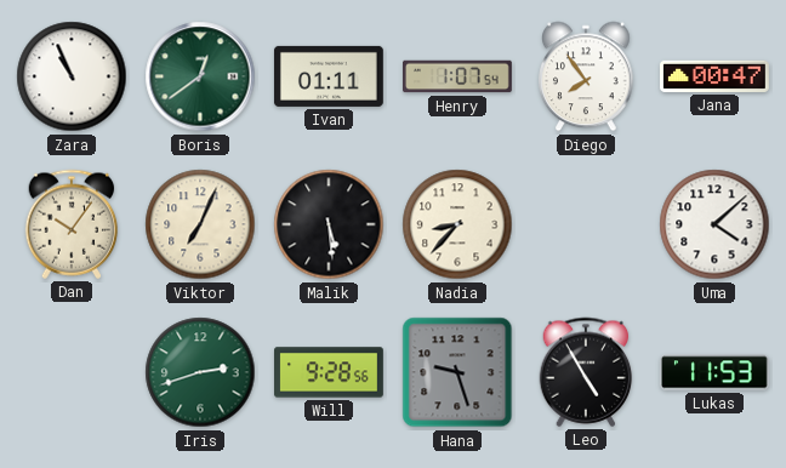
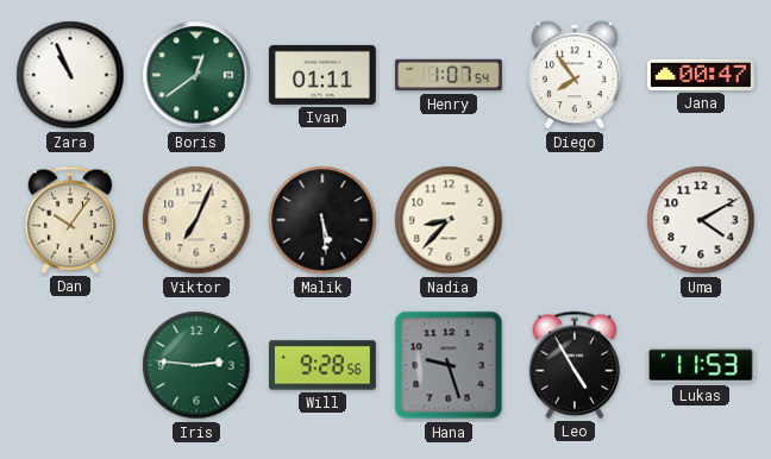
Uma: 4:08 -> 4:10 (701, 220)
Iris: 2:42 -> 2:46 (196, 365)
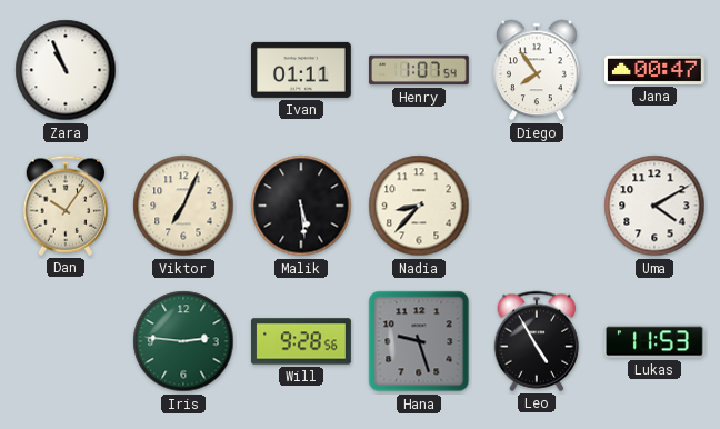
Boris: 12:39 -> none (196, 75)
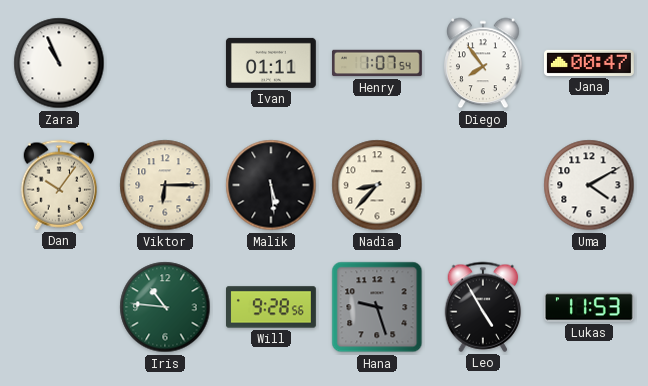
Viktor: 7:04 -> 6:15 (165, 185)
Iris: 2:46 -> 10:46 (165, 307)
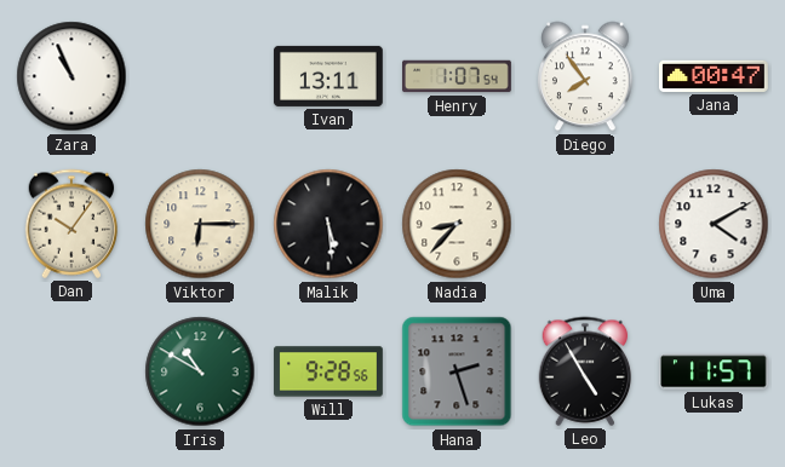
Ivan: 01:11 -> 13:11 (328, 76)
Iris: 10:46 -> 10:50 (200, 371)
Hana: 9:27 -> 2:27 (457, 371)
Lukas: 11:53 -> 11:57 (714, 371)
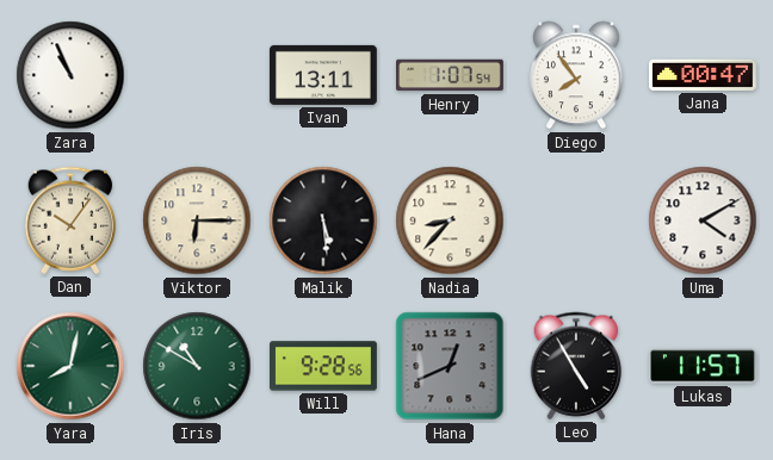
Yara: none -> 8:02 (70, 366)
Hana: 2:27 -> 12:41 (450, 366)
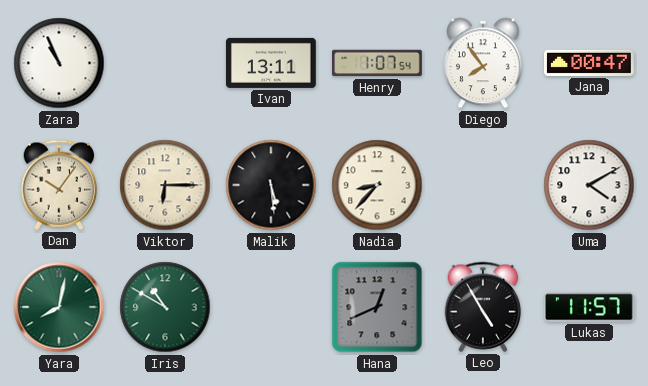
Will: 9:28 -> none (324, 366)
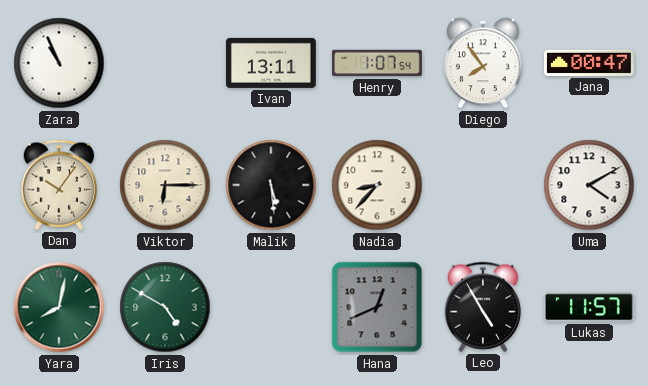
Iris: 10:50 -> 4:50 (165, 307)
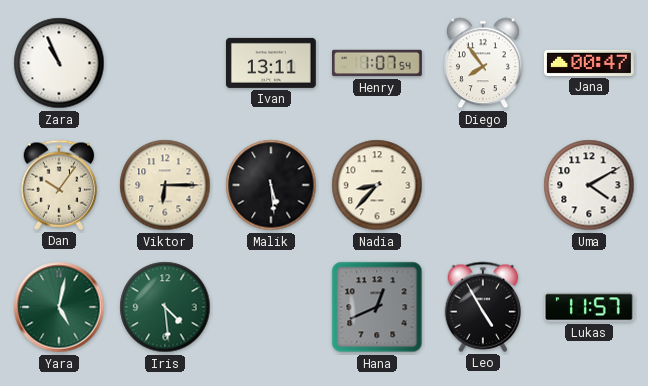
Yara: 8:02 -> 5:02 (59, 307)
Iris: 4:50 -> 4:29 (165, 307)
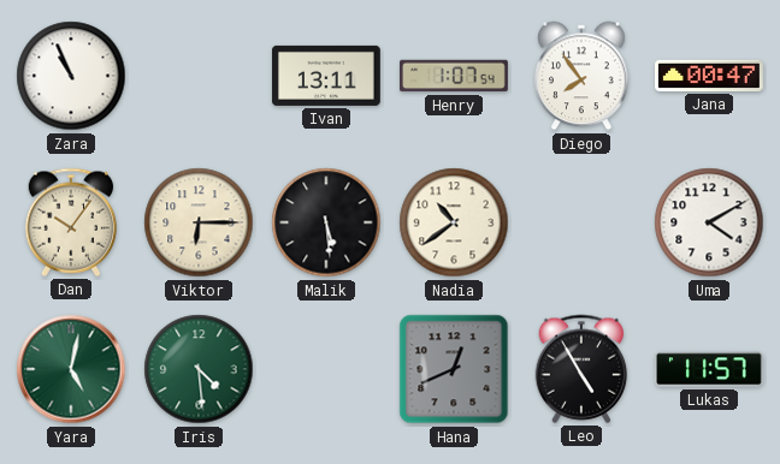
Nadia: 8:37 -> 10:39 (454, 222)
